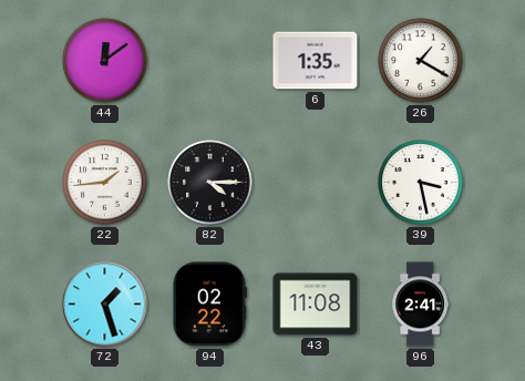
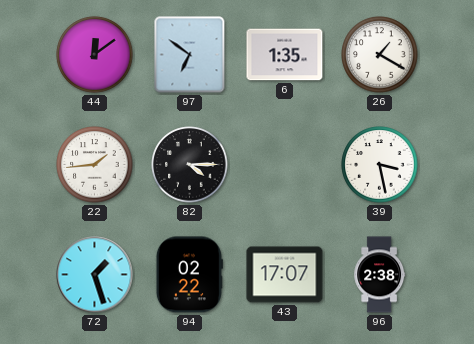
97: none -> 6:51 (190, 55)
43: 11:08 -> 17:07 (285, 275)
96: 2:41 -> 2:38 (380, 275)
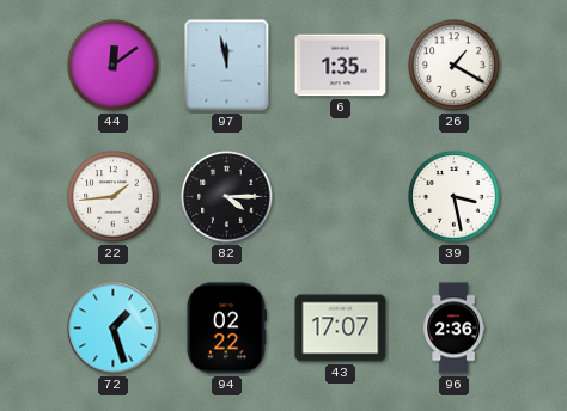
97: 6:51 -> 11:58 (227, 66)
96: 2:38 -> 2:36 (455, 329)
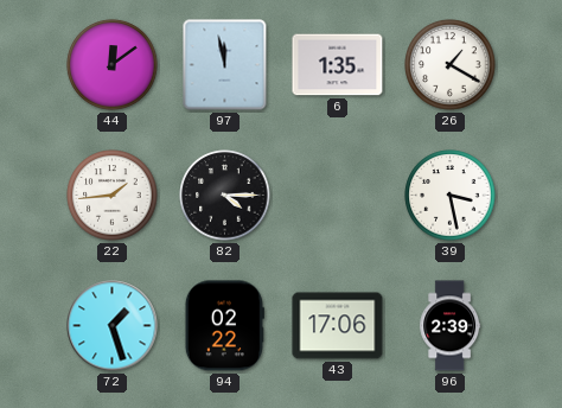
43: 17:07 -> 17:06 (338, 326)
96: 2:36 -> 2:39 (451, 326)
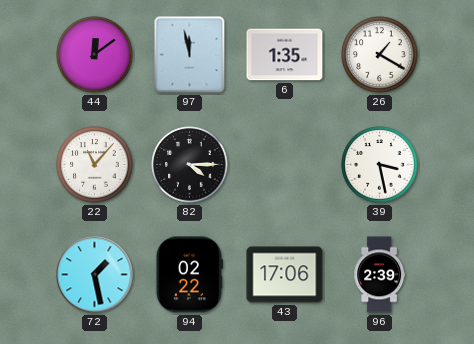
22: 1:44 -> 11:07 (95, 165)
72: 1:27 -> 1:28 (95, 275)
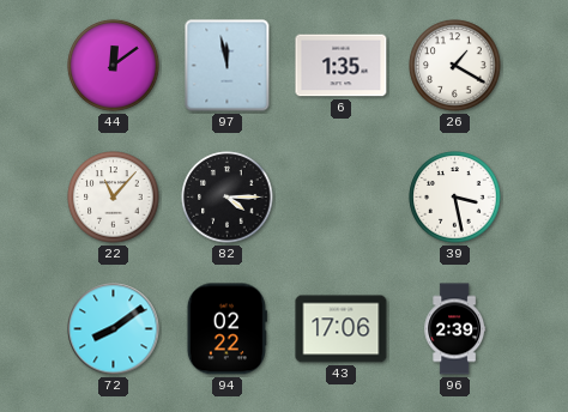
72: 1:28 -> 8:09 (114, 329)
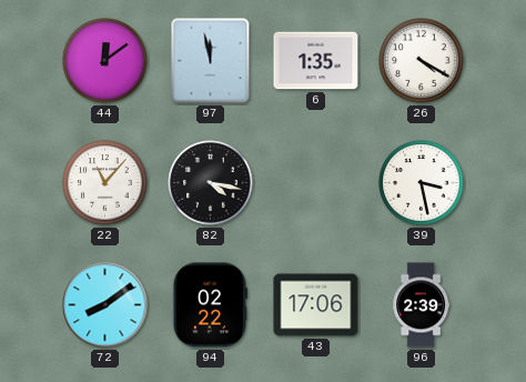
26: 1:20 -> 4:20 (422, 61)
82: 4:15 -> 4:17 (211, 183)
